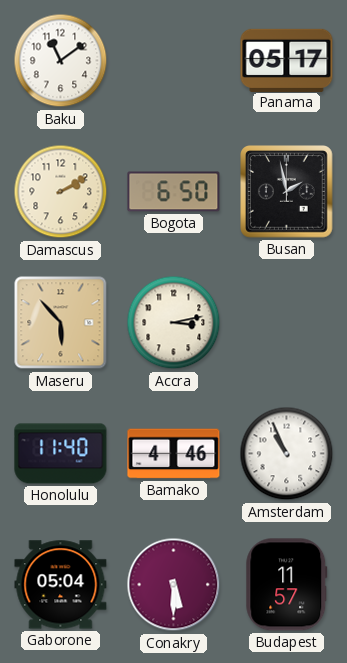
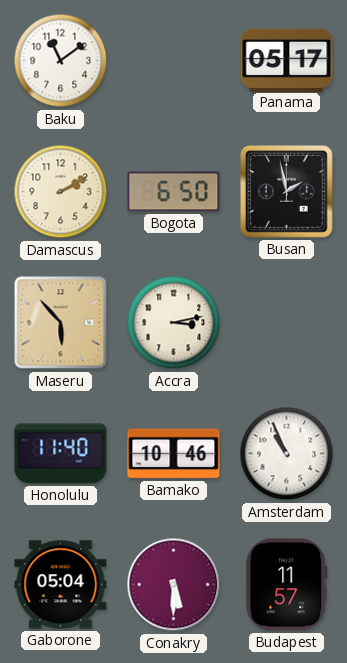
Bamako: 4:46 -> 10:46 (174, 454)
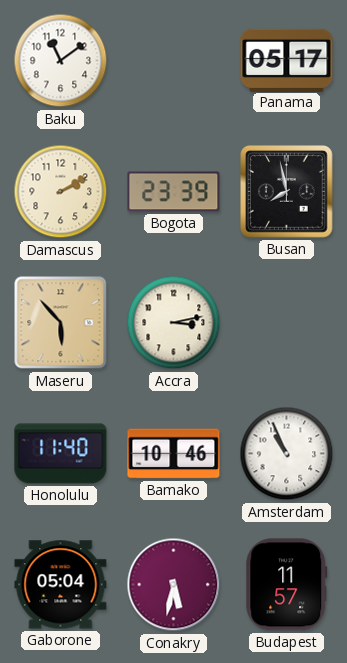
Bogota: 6:50 -> 23:39 (174, 192)
Busan: 1:58 -> 7:58 (287, 192)
Conakry: 5:30 -> 5:32 (174, 585)
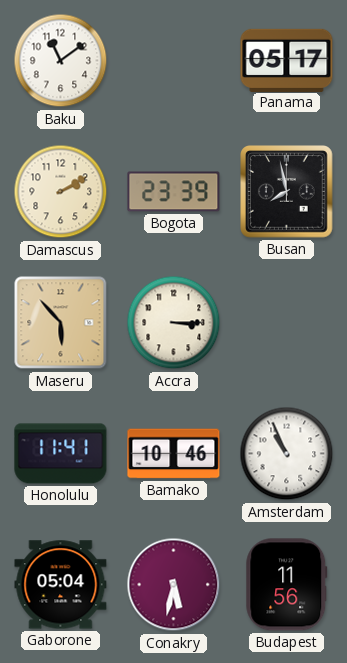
Accra: 3:13 -> 3:15 (174, 323)
Honolulu: 11:40 -> 11:41 (61, 454)
Budapest: 11:57 -> 11:56 (287, 585)
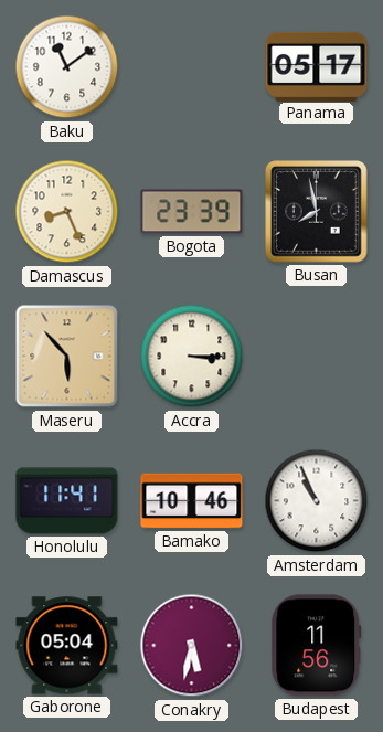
Damascus: 2:10 -> 8:26 (67, 212)
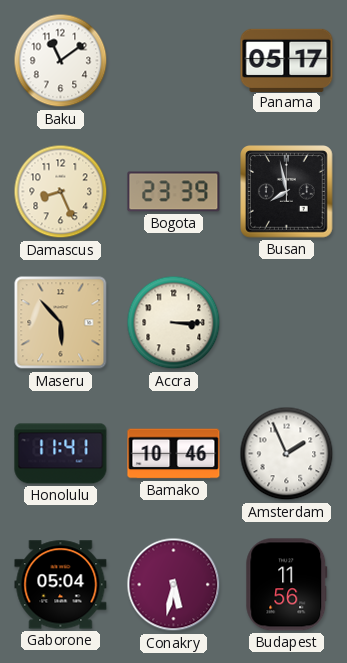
Amsterdam: 10:56 -> 1:56 (287, 454)
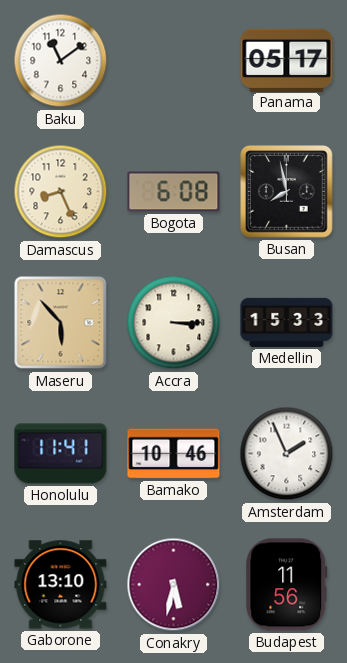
Bogota: 23:39 -> 6:08 (174, 192)
Medellin: none -> 15:33 (287, 322)
Gaborone: 05:04 -> 13:10 (61, 585)
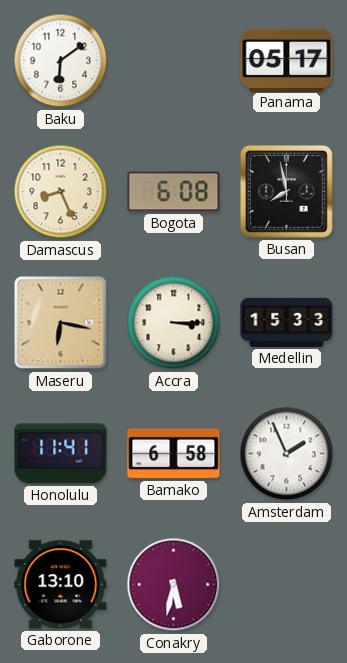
Baku: 11:09 -> 6:09 (61, 61)
Maseru: 5:53 -> 6:17 (61, 323)
Bamako: 10:46 -> 6:58 (174, 454)
Budapest: 11:56 -> none (287, 585)
